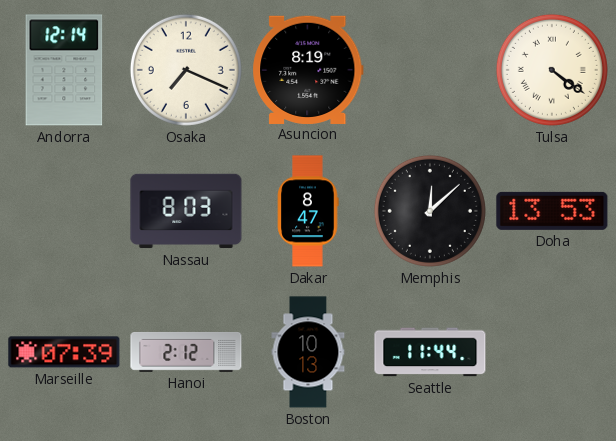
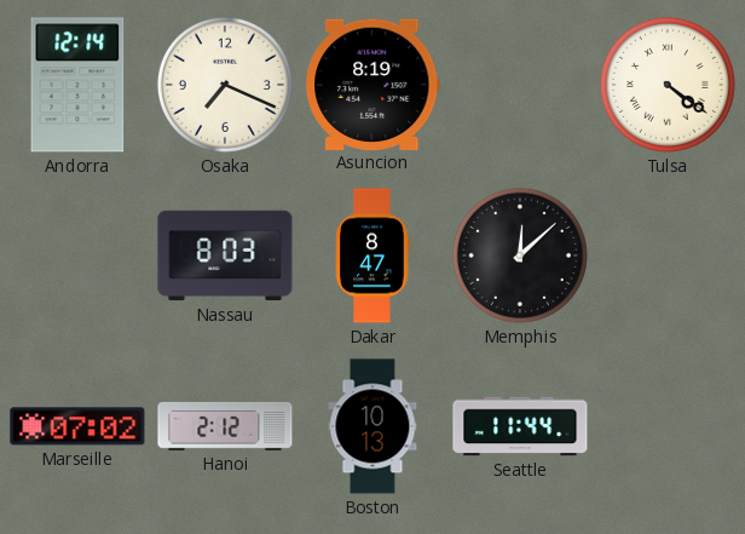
Doha: 13:53 -> none (552, 211)
Marseille: 07:39 -> 07:02 (77, 426)
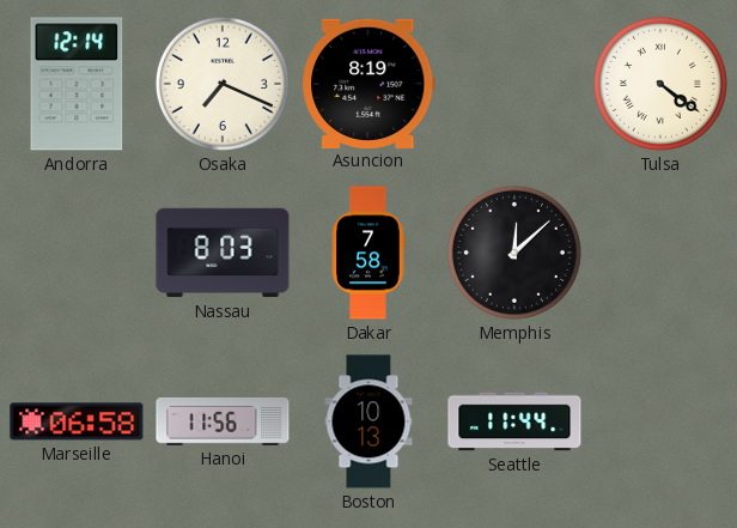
Dakar: 8:47 -> 7:58 (368, 253)
Marseille: 07:02 -> 06:58 (77, 421)
Hanoi: 2:12 -> 11:56 (223, 421)
